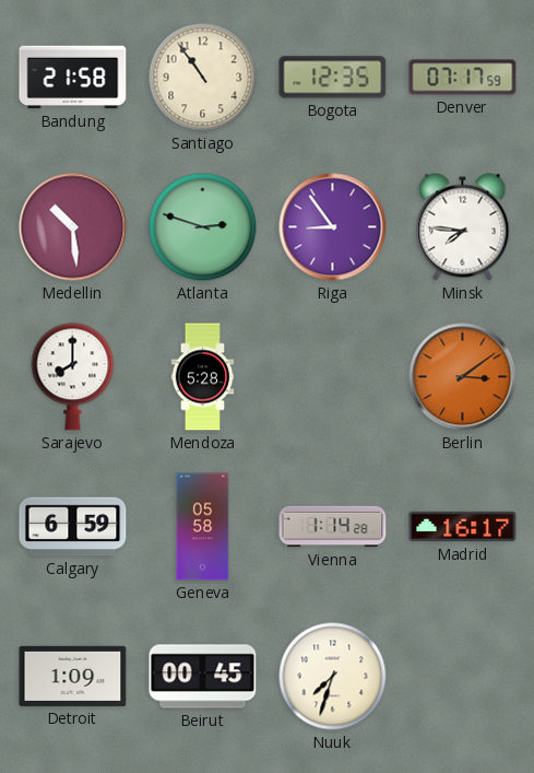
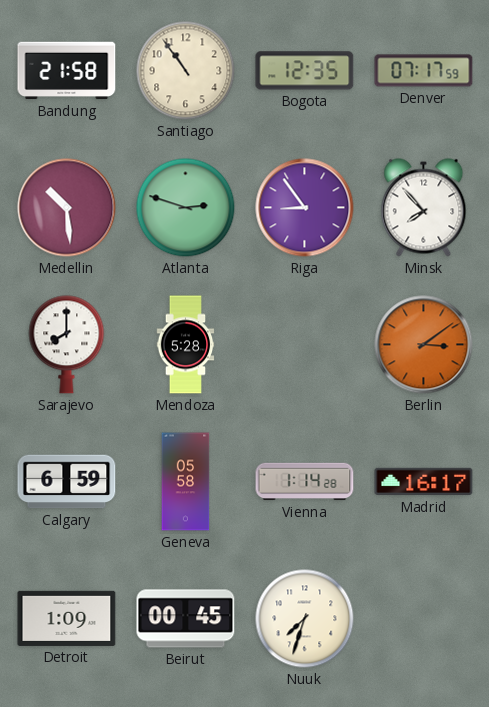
Minsk: 7:46 -> 7:53 (424, 208)
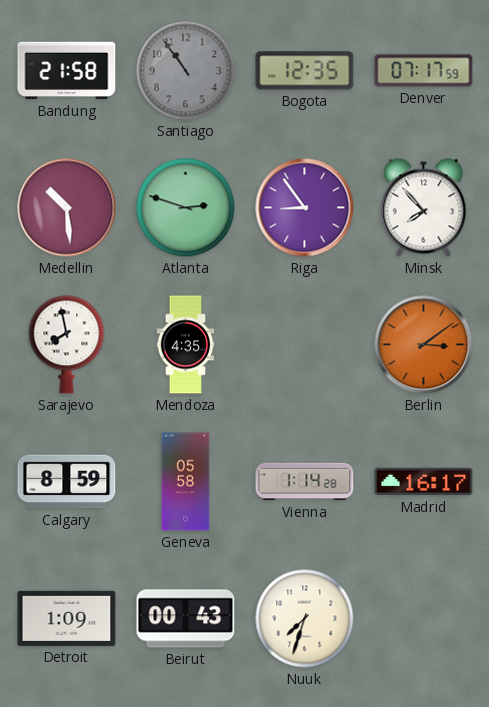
Santiago dial: cream -> grey (186, 71)
Sarajevo: 8:00 -> 7:58 (67, 345)
Mendoza: 5:28 -> 4:35 (186, 345)
Calgary: 6:59 -> 8:59 (67, 482)
Beirut: 00:45 -> 00:43 (186, 619)
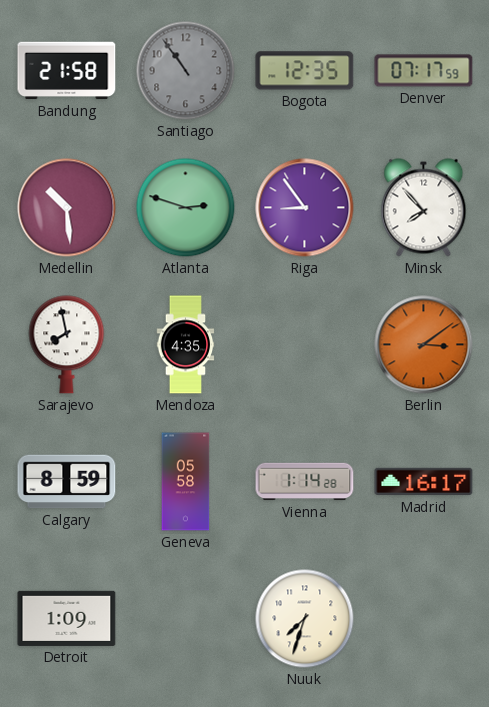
Beirut: 00:43 -> none (186, 619)
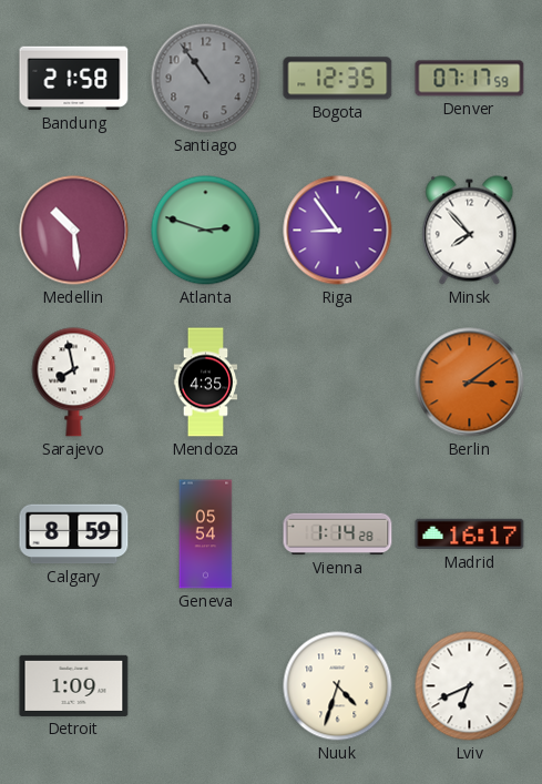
Geneva: 05:58 -> 05:54 (206, 534)
Nuuk: 7:33 -> 4:33 (338, 686)
Lviv: none -> 6:41 (470, 686)
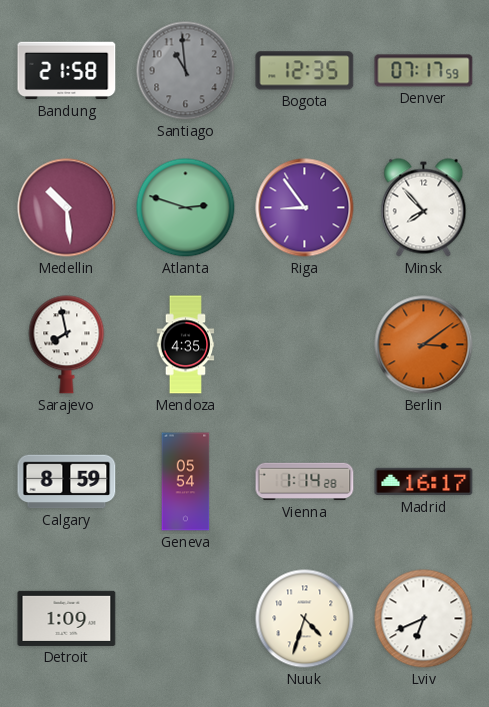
Santiago: 10:54 -> 10:59 (186, 71)
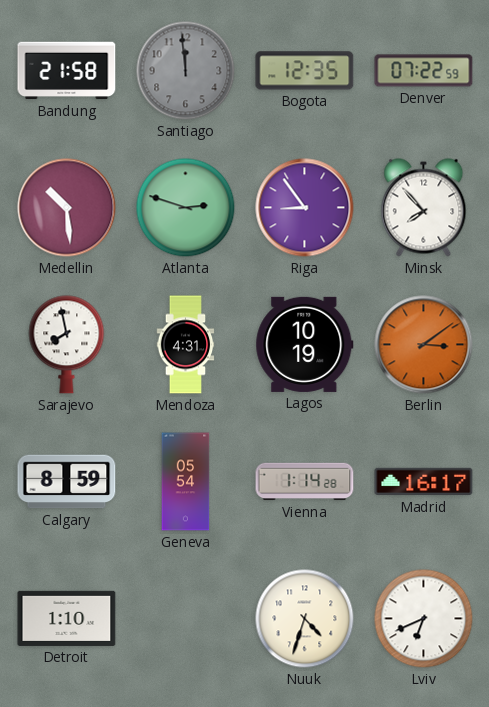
Santiago: 10:59 -> 11:59 (186, 71)
Denver: 07:17 -> 07:22 (424, 71)
Mendoza: 4:35 -> 4:31 (186, 345)
Lagos: none -> 10:19 (305, 344)
Detroit: 1:09 -> 1:10 (67, 618)
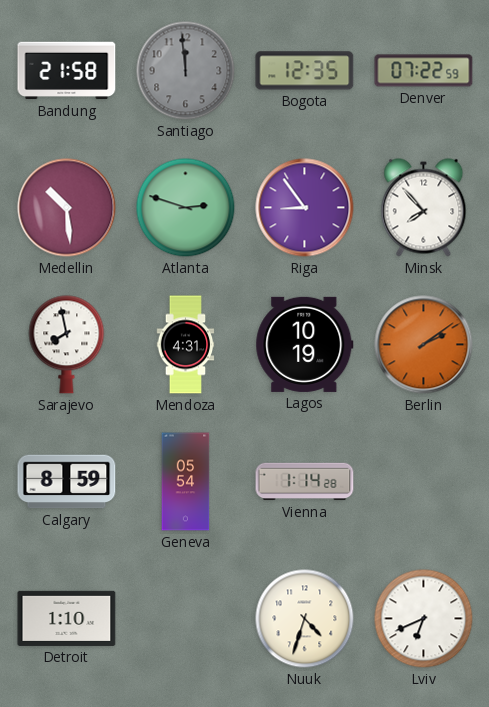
Berlin: 3:09 -> 2:09 (424, 345)
Madrid: 16:17 -> none (424, 482)
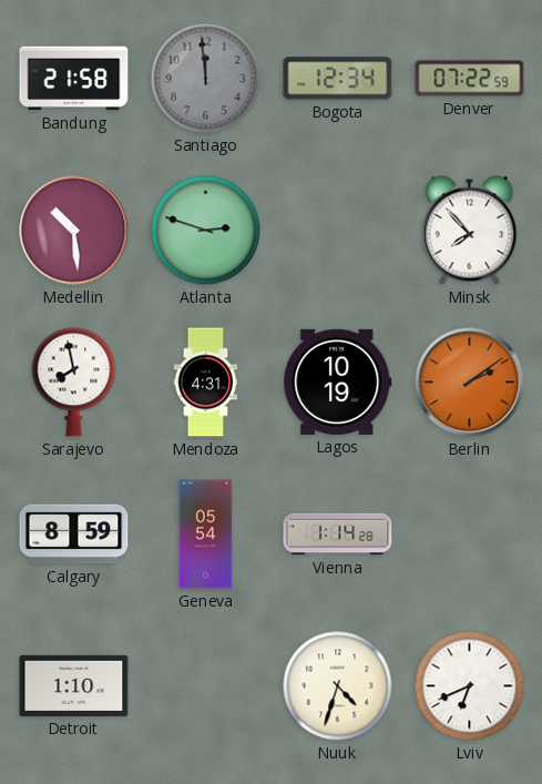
Bogota: 12:35 -> 12:34 (338, 79)
Riga: 8:54 -> none (305, 208)
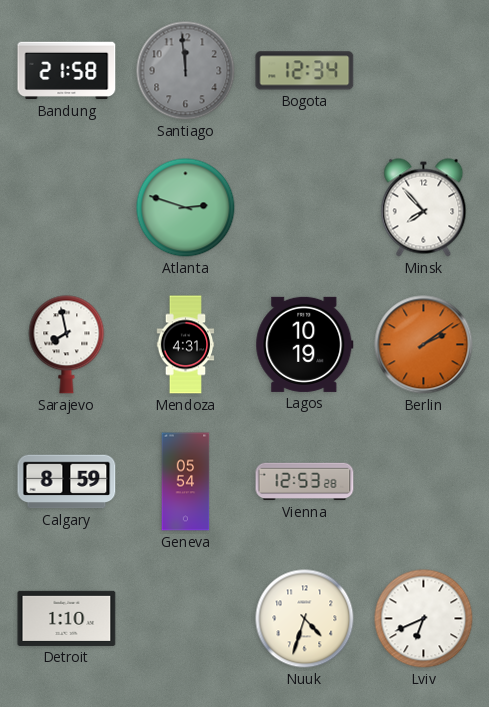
Denver: 07:22 -> none (470, 79)
Medellin: 10:29 -> none (74, 231)
Vienna: 1:14 -> 12:53 (305, 482)
